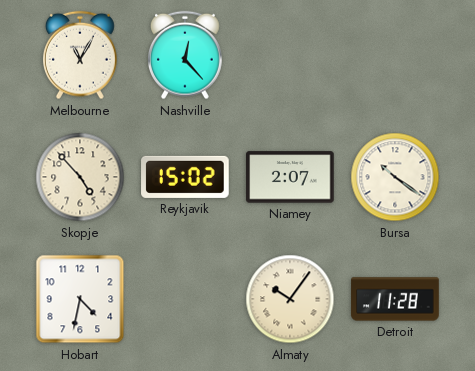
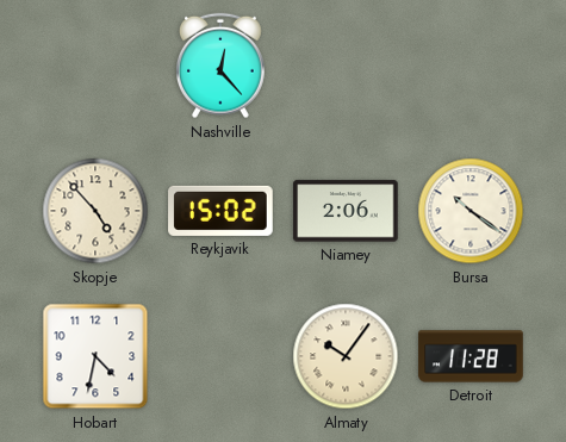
Melbourne: 11:05 -> none (81, 55)
Niamey: 2:07 -> 2:06 (346, 211)
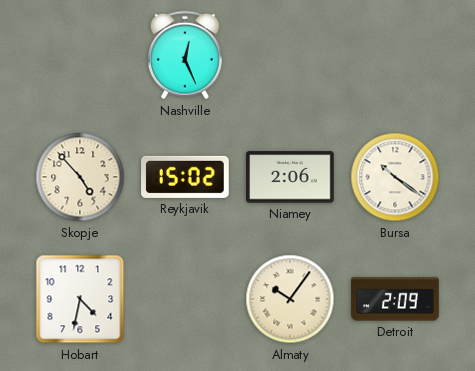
Nashville: 12:23 -> 12:26 (186, 55)
Detroit: 11:28 -> 2:09 (395, 299)
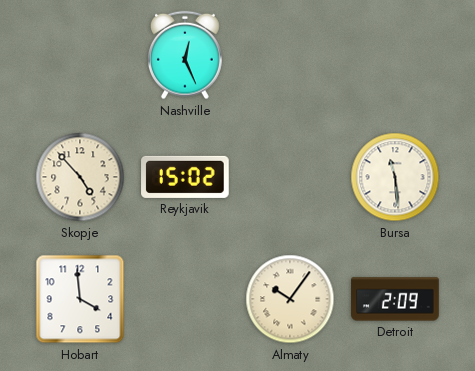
Niamey: 2:06 -> none (290, 177)
Bursa: 10:21 -> 11:29 (395, 177)
Hobart: 4:32 -> 3:59 (80, 299)
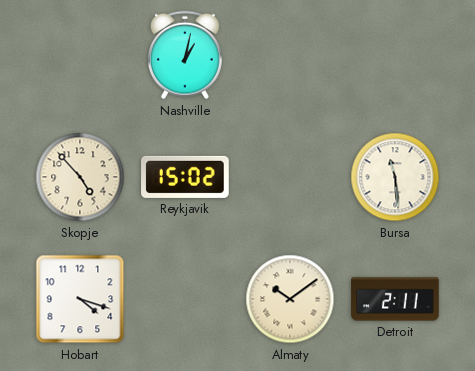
Nashville: 12:26 -> 1:02 (186, 55)
Hobart: 3:59 -> 4:18 (80, 299)
Almaty: 10:06 -> 10:09 (290, 299)
Detroit: 2:09 -> 2:11 (395, 299)
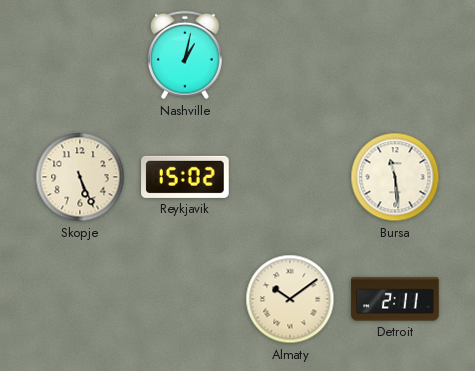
Skopje: 4:53 -> 5:26 (80, 177)
Hobart: 4:18 -> none (80, 299)
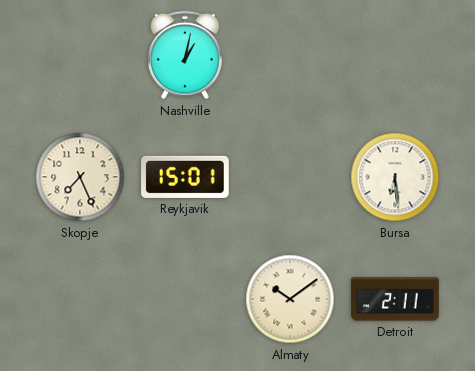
Skopje: 5:26 -> 7:26 (80, 177)
Reykjavik: 15:02 -> 15:01 (185, 177)
Bursa: 11:29 -> 6:29 (395, 177)
